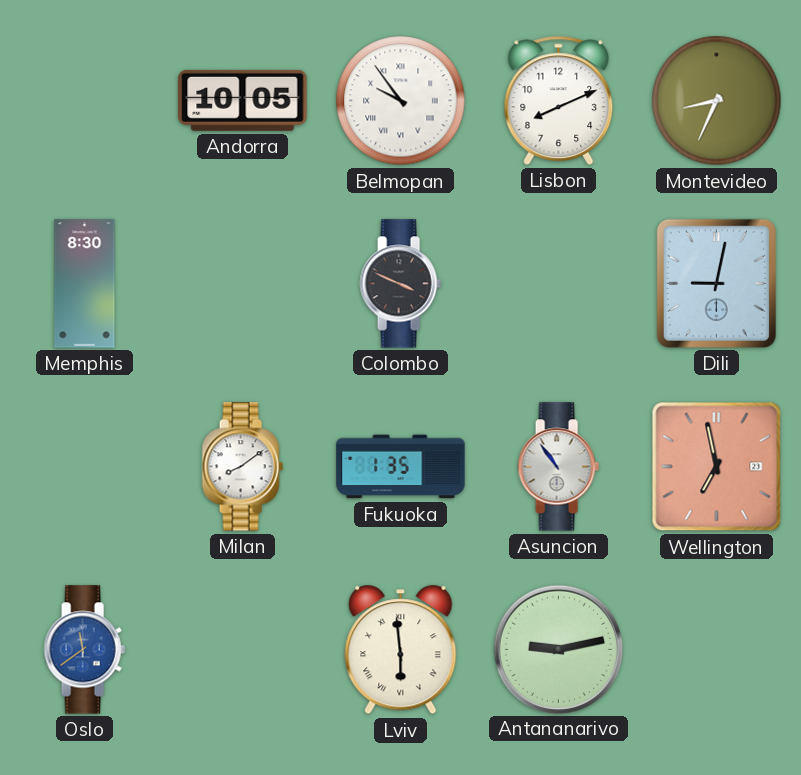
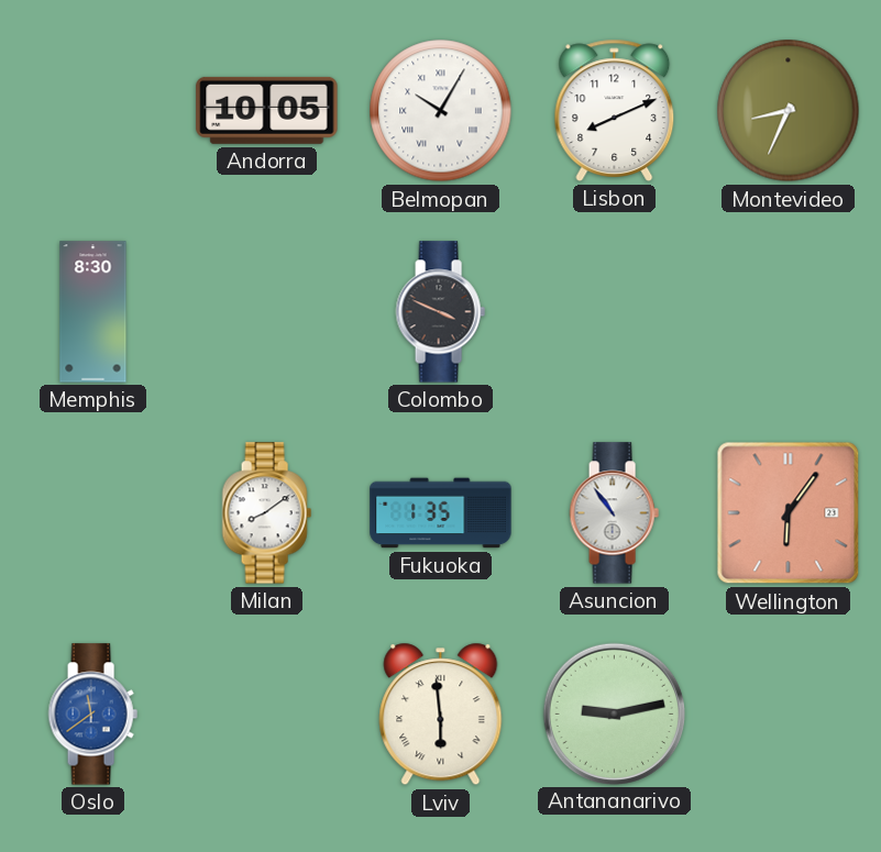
Belmopan: 9:54 -> 10:05 (441, 111)
Dili: 9:02 -> none (716, 283)
Wellington: 6:58 -> 6:06 (789, 513)
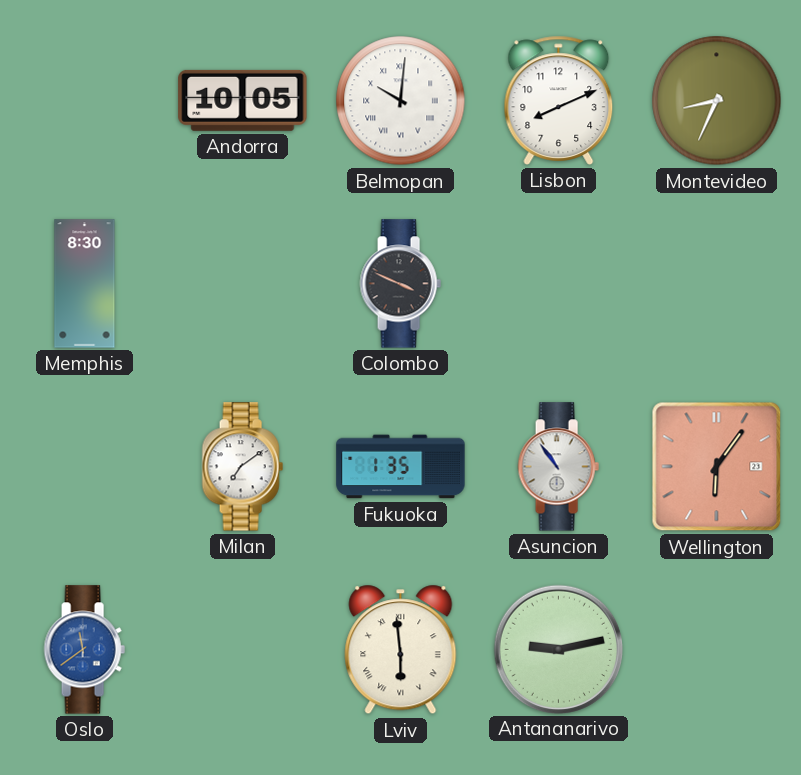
Belmopan: 10:05 -> 10:01 (401, 101)
Milan: 8:09 -> 7:09 (242, 467)
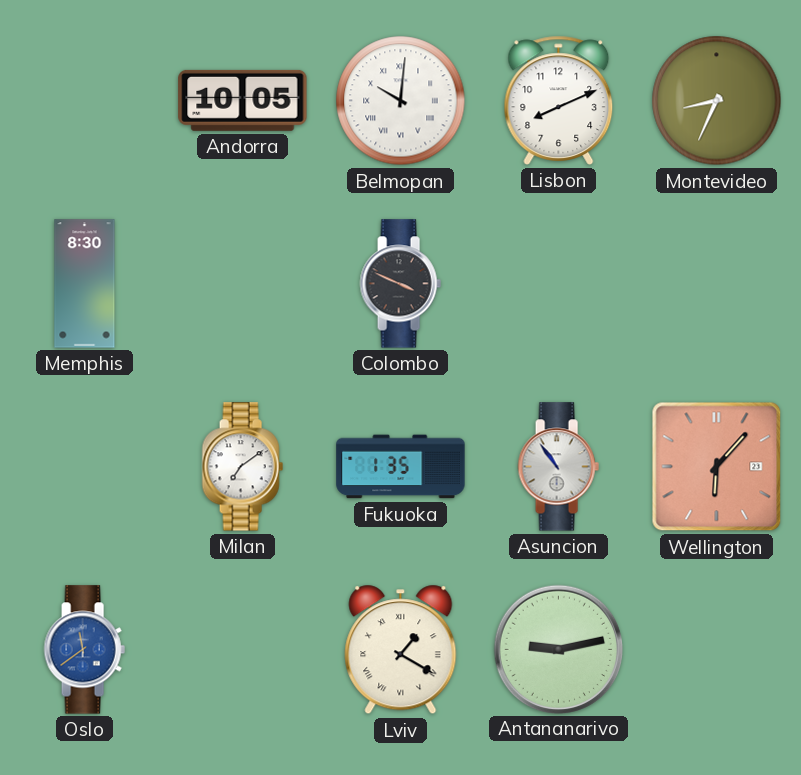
Wellington: 6:06 -> 6:07 (717, 467)
Lviv: 5:59 -> 1:20 (401, 650)
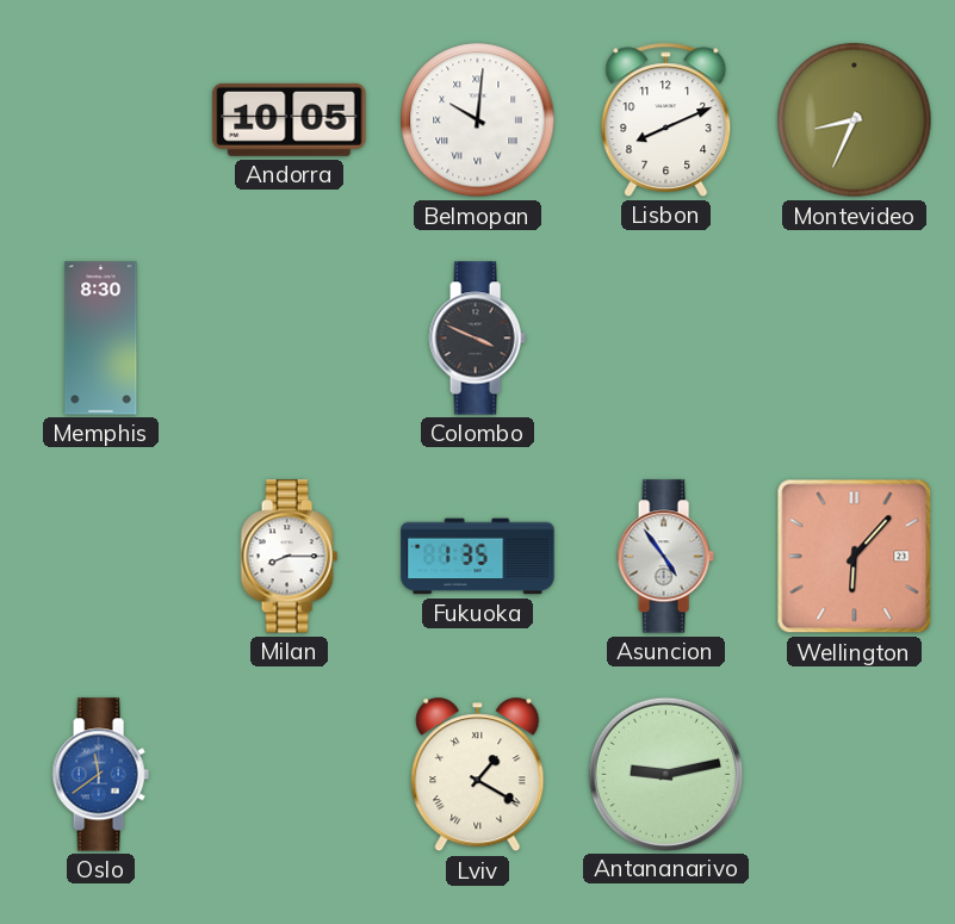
Milan: 7:09 -> 8:15 (289, 557)
Asuncion: 10:54 -> 4:54 (665, 557)
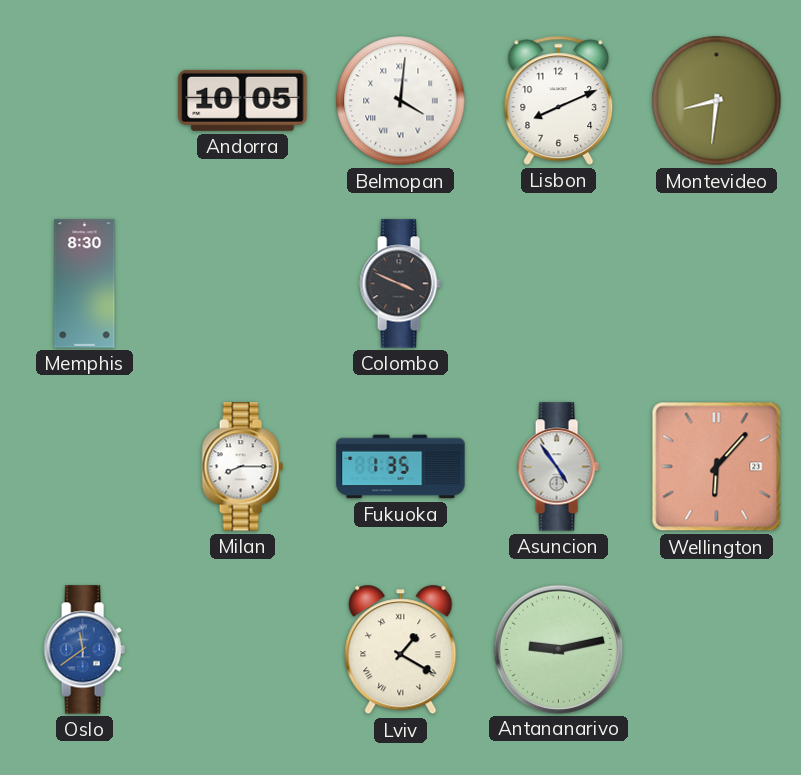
Belmopan: 10:01 -> 4:01 (401, 101)
Montevideo: 8:34 -> 8:31 (717, 101)
